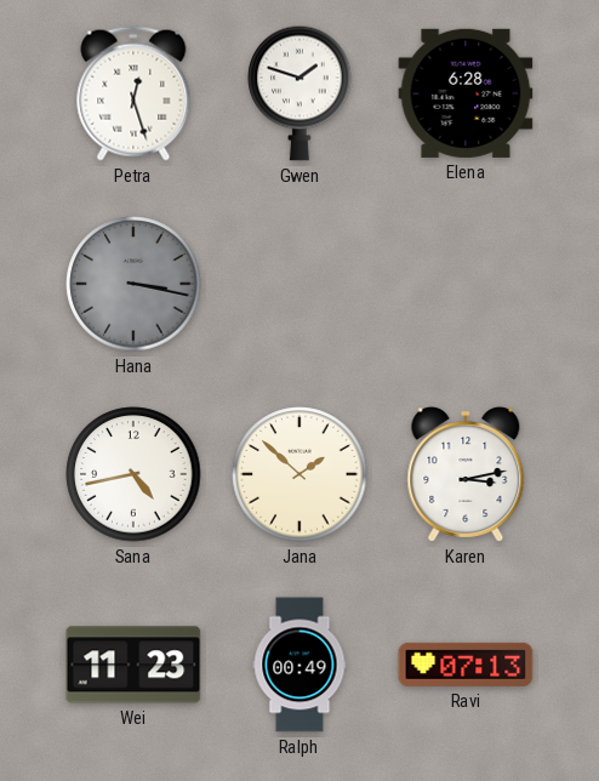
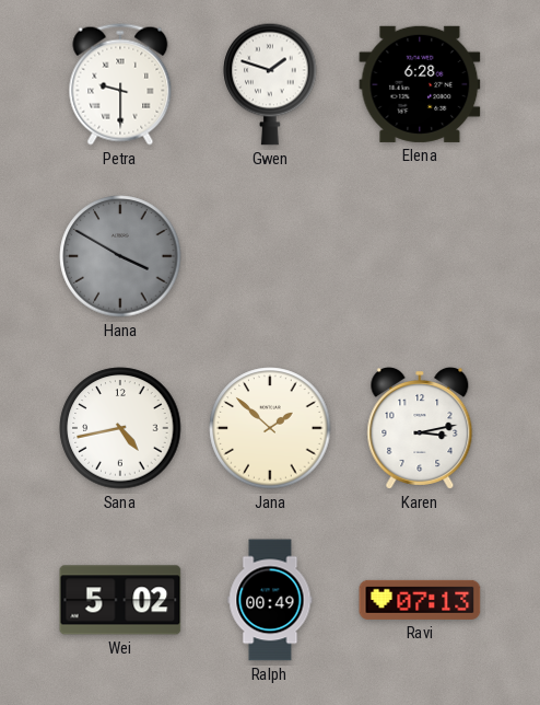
Petra: 12:27 -> 9:30 (120, 84)
Hana: 3:17 -> 3:50 (120, 256)
Wei: 11:23 -> 5:02 (120, 600)
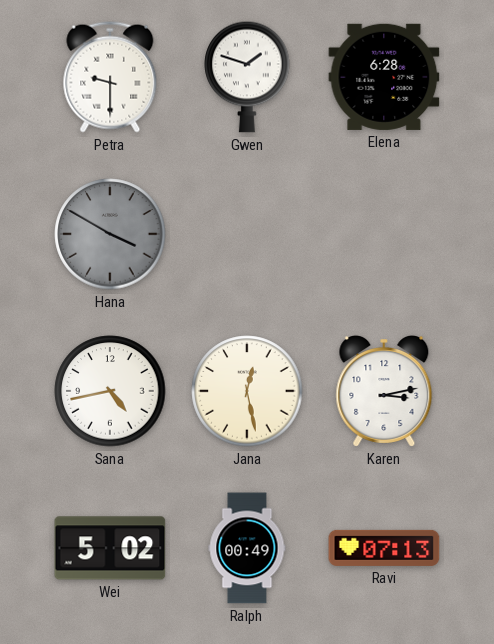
Jana: 1:52 -> 12:28 (247, 391)
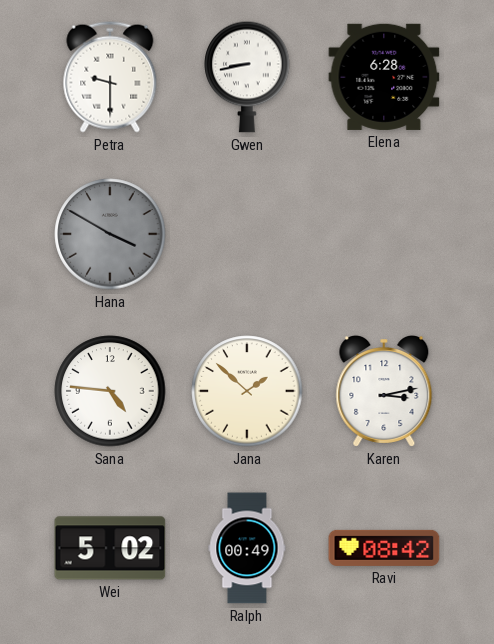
Gwen: 1:48 -> 8:43 (247, 77)
Sana: 4:43 -> 4:46 (110, 391)
Jana: 12:28 -> 1:52 (247, 391)
Ravi: 07:13 -> 08:42 (384, 548)
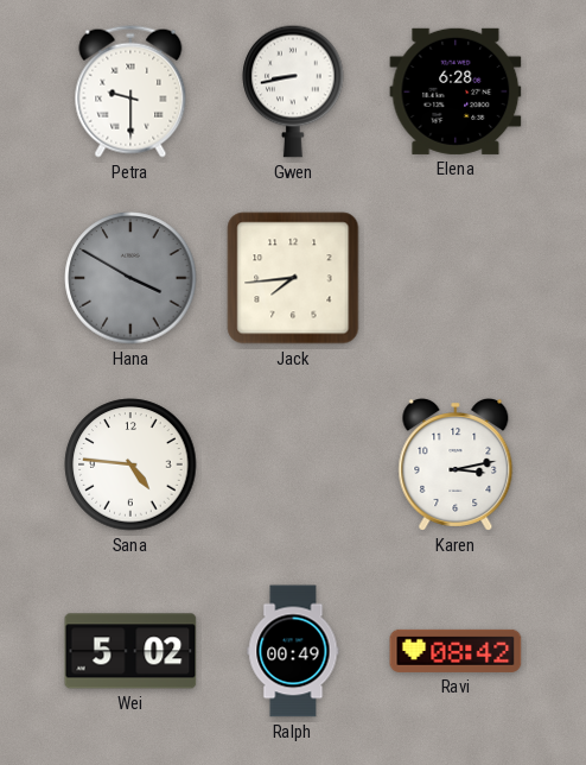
Jack: none -> 7:44 (293, 278)
Jana: 1:52 -> none (247, 391)
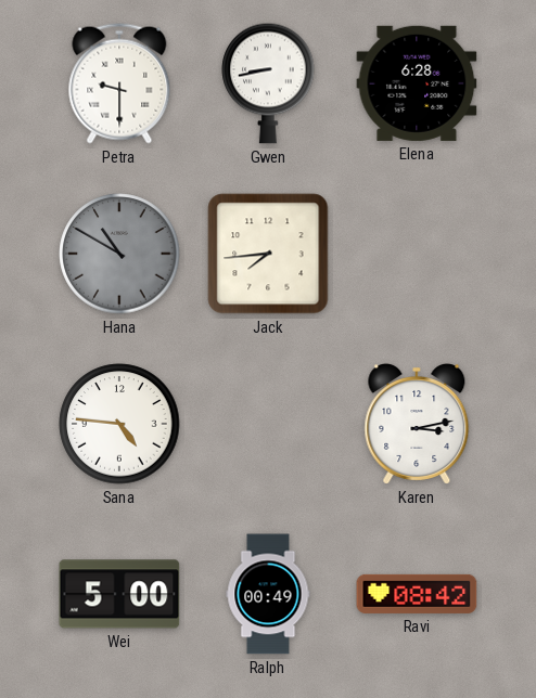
Hana: 3:50 -> 10:50 (119, 254)
Wei: 5:02 -> 5:00 (119, 594)
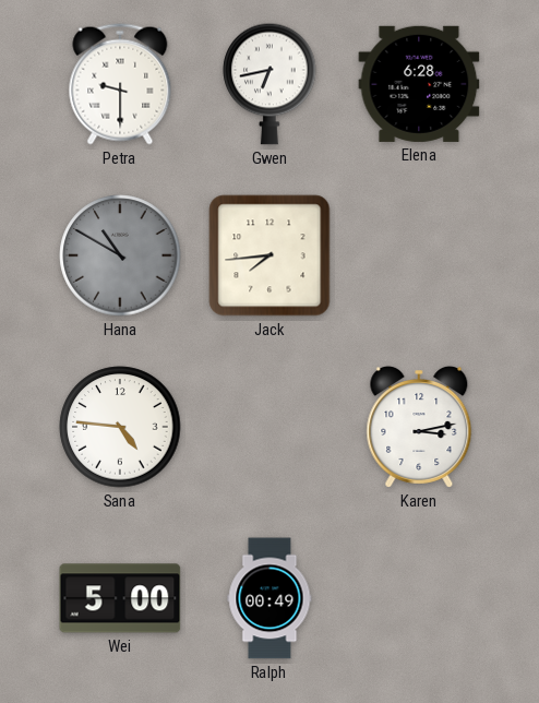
Gwen: 8:43 -> 6:43 (269, 84)
Ravi: 08:42 -> none (417, 594)
